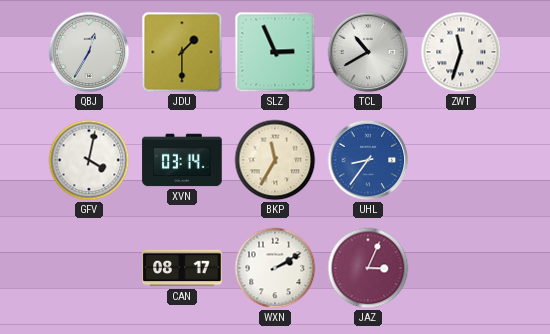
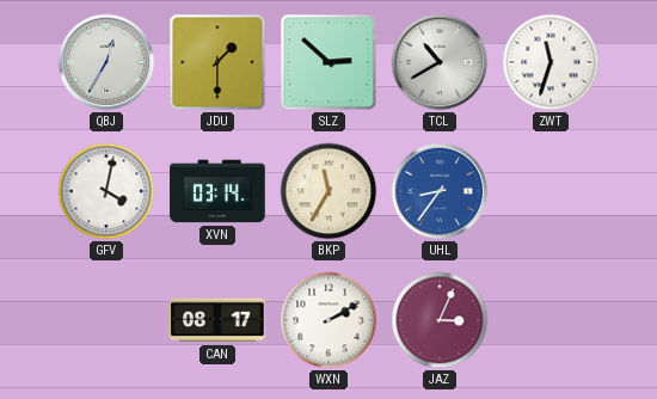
SLZ: 2:56 -> 2:52 (328, 62)
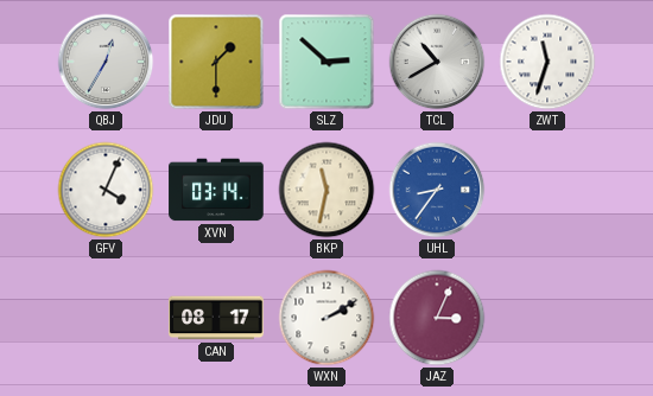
GFV: 4:02 -> 4:04 (106, 190)
BKP: 11:35 -> 11:32 (326, 190)
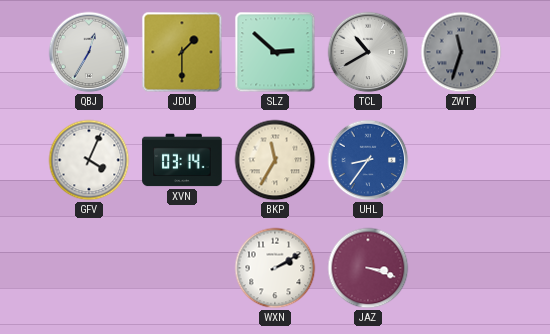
ZWT dial: white -> grey (461, 52)
BKP: 11:32 -> 11:35 (275, 160)
CAN: 08:17 -> none (216, 318)
JAZ: 3:04 -> 3:18 (368, 268)
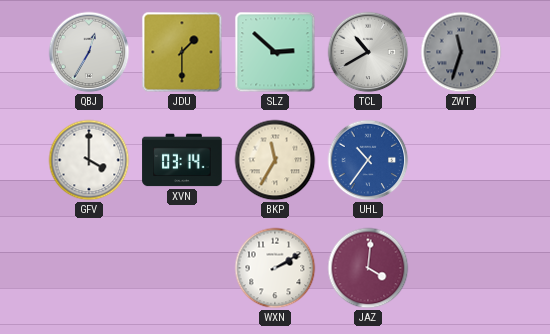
GFV: 4:04 -> 4:00 (89, 160)
UHL: 8:36 -> 10:36 (368, 160)
JAZ: 3:18 -> 4:01 (368, 268)
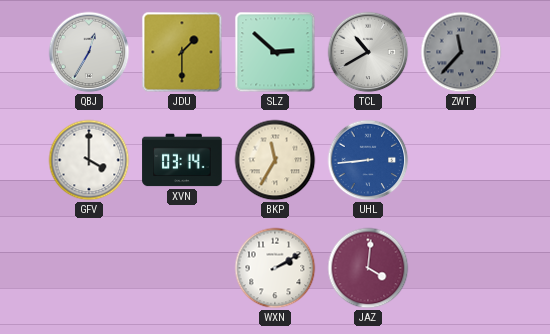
ZWT: 11:33 -> 11:37 (461, 52)
UHL: 10:36 -> 8:44 (368, 160)
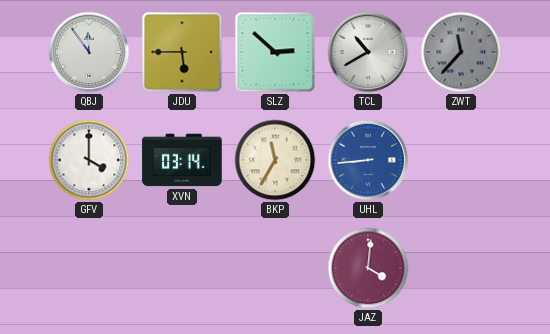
QBJ: 12:35 -> 11:54 (89, 52)
JDU: 1:30 -> 5:45 (182, 52)
WXN: 2:10 -> none (275, 268)
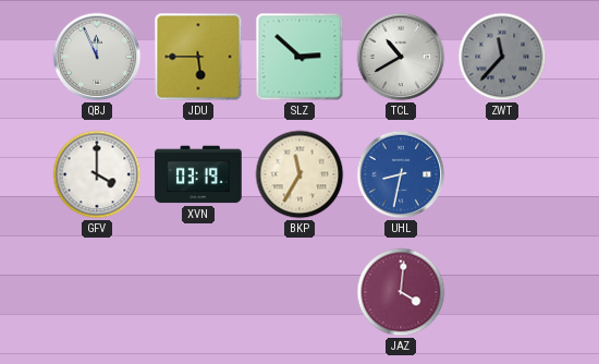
QBJ: 11:54 -> 11:56 (97, 57)
XVN: 03:14 -> 03:19 (198, 174)
UHL: 8:44 -> 8:32 (401, 174)
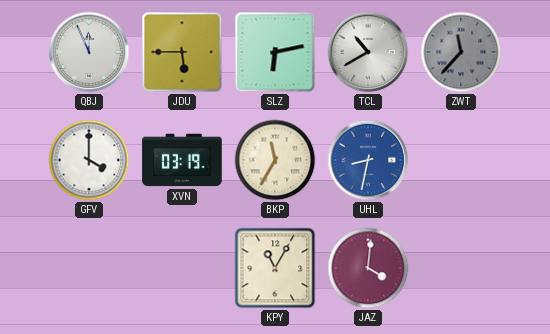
SLZ: 2:52 -> 6:13 (275, 52)
KPY: none -> 11:05 (275, 268)
